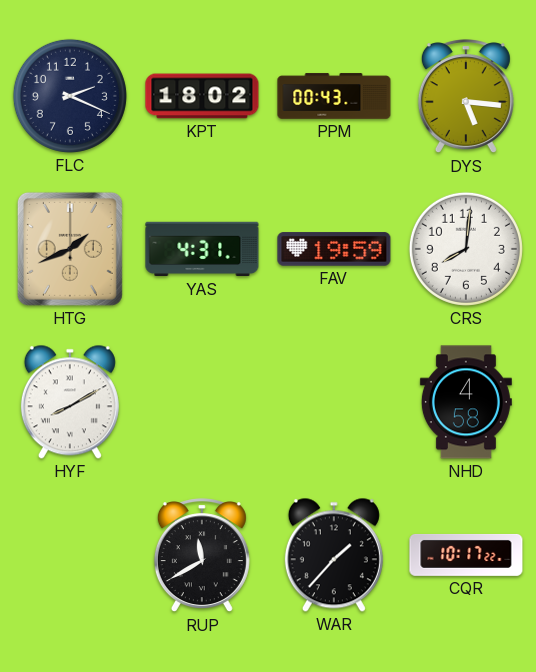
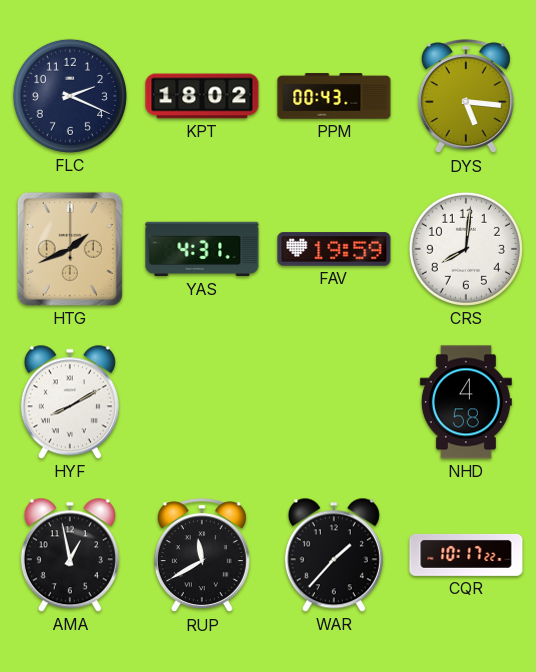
AMA: none -> 12:58 (70, 555)
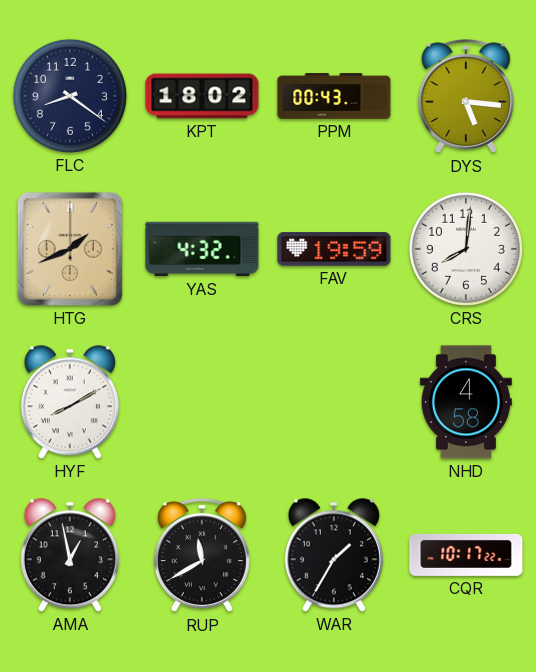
FLC: 2:19 -> 8:21 (70, 96)
YAS: 4:31 -> 4:32 (202, 249)
WAR: 1:37 -> 1:35 (334, 555)
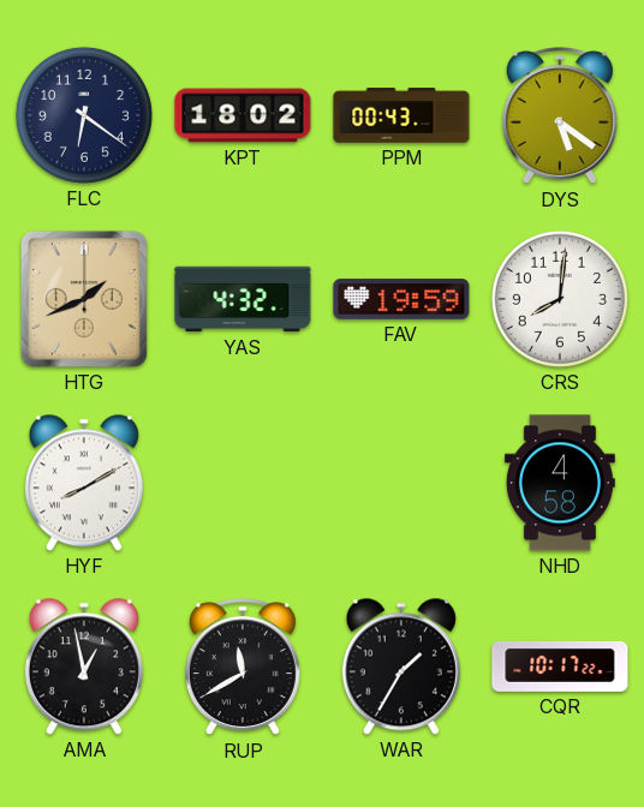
FLC: 8:21 -> 6:21 (84, 115)
DYS: 5:16 -> 5:21 (560, 116)
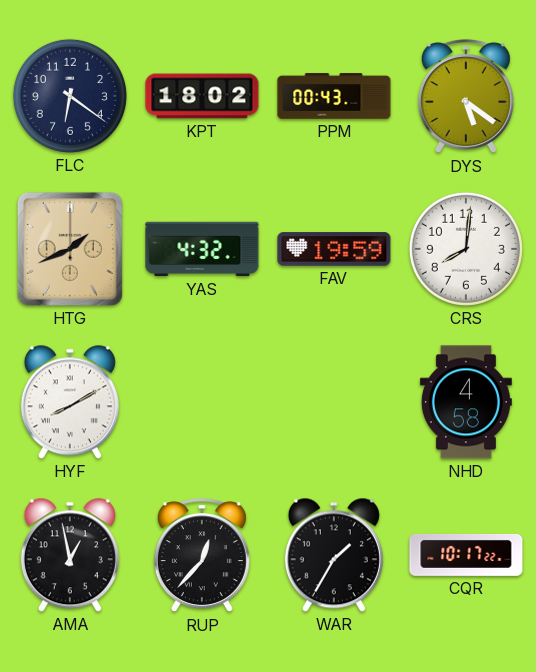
RUP: 11:40 -> 12:37 (202, 556)
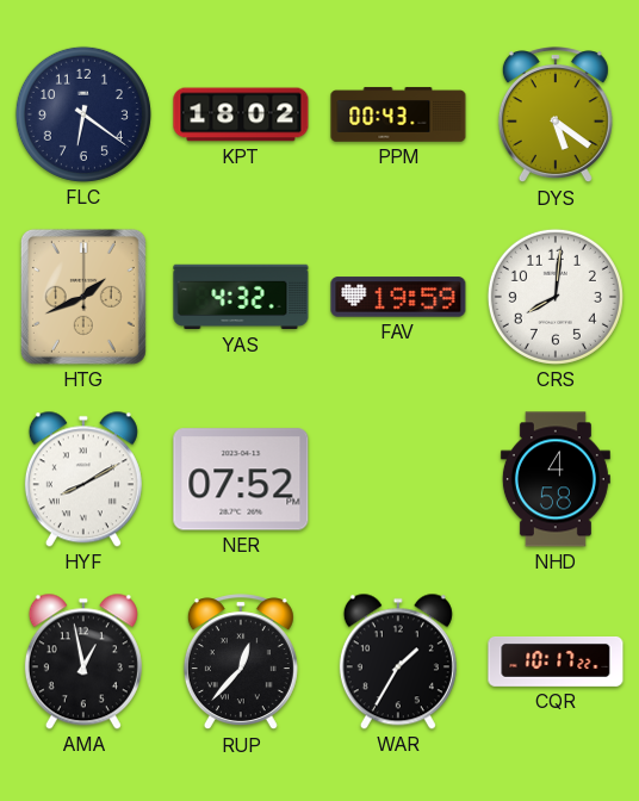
NER: none -> 07:52 (241, 479)
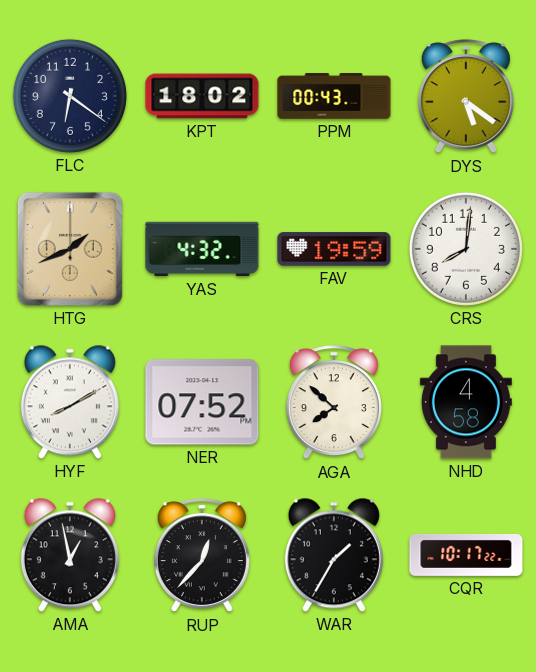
AGA: none -> 7:52 (334, 403)
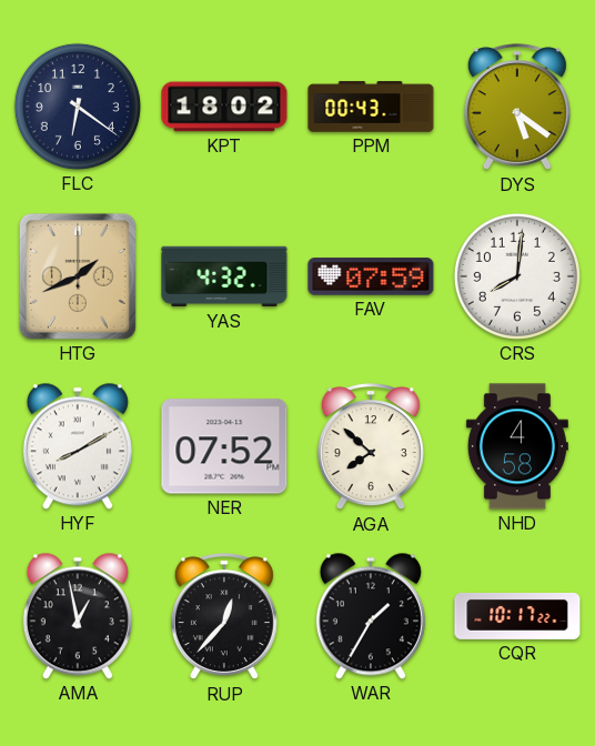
FAV: 19:59 -> 07:59 (371, 276)
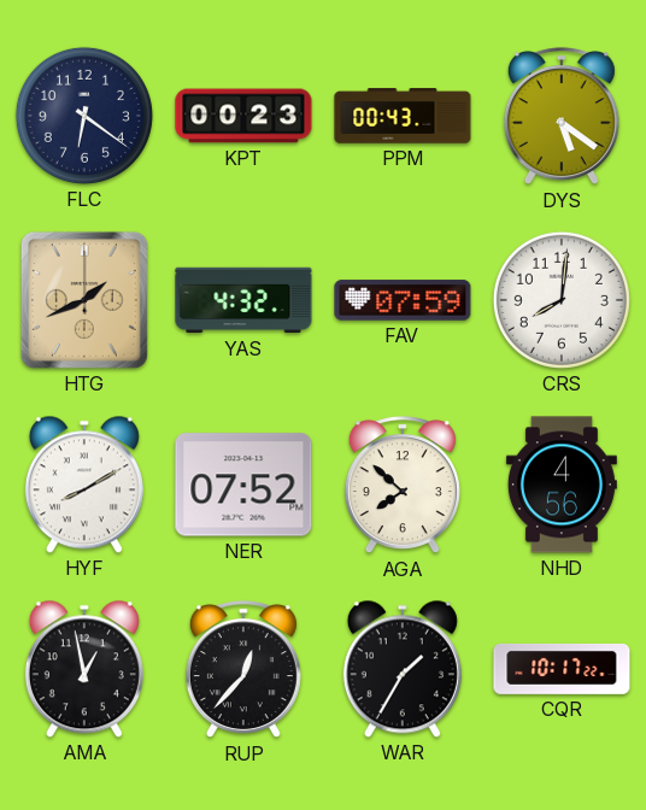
KPT: 18:02 -> 00:23 (243, 116)
NHD: 4:58 -> 4:56 (562, 485)
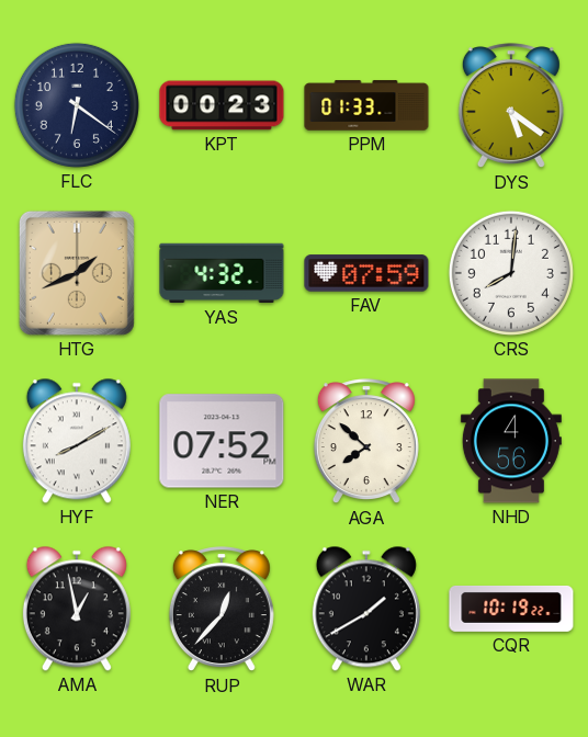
PPM: 00:43 -> 01:33 (366, 105)
WAR: 1:35 -> 1:40 (366, 609)
CQR: 10:17 -> 10:19 (511, 609)
